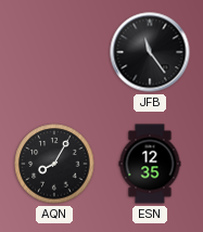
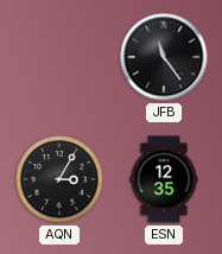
AQN: 8:05 -> 3:05 (59, 179)
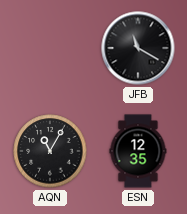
JFB: 11:24 -> 11:20 (138, 48)
AQN: 3:05 -> 11:05 (50, 151)
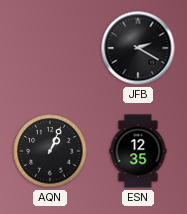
JFB: 11:20 -> 2:20 (138, 48)
AQN: 11:05 -> 1:04 (50, 151)
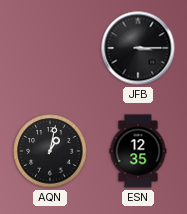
JFB: 2:20 -> 3:15 (138, 48)
AQN: 1:04 -> 1:02 (50, 151)
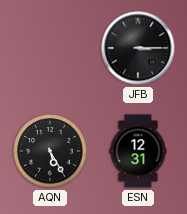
AQN: 1:02 -> 5:25 (50, 151)
ESN: 12:35 -> 12:31 (138, 151)
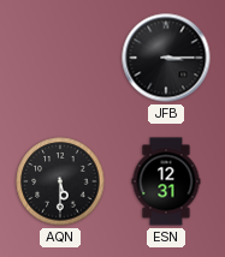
AQN: 5:25 -> 5:30 (60, 181)
